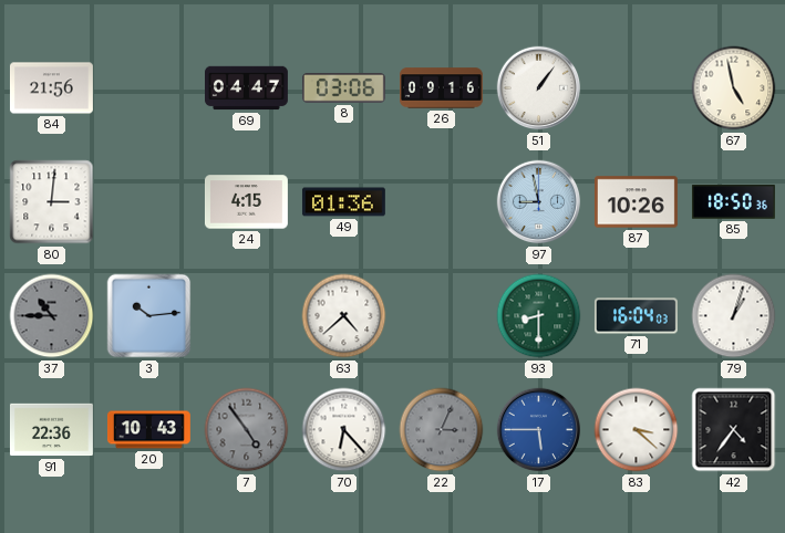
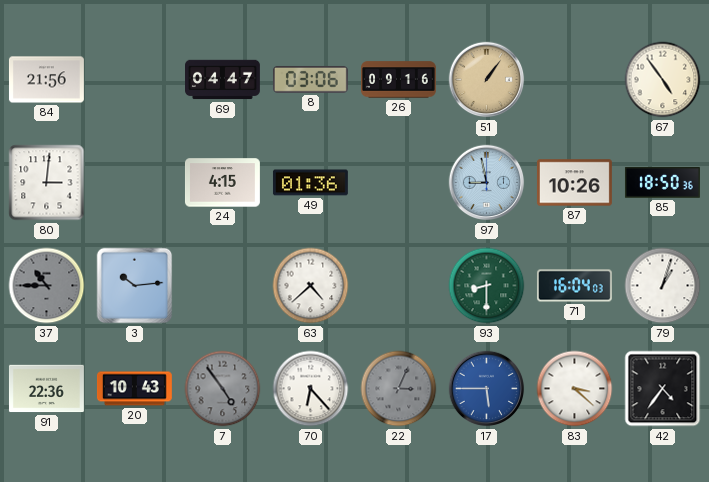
51 dial: white -> champagne (487, 80)
67: 4:58 -> 4:54 (663, 80)
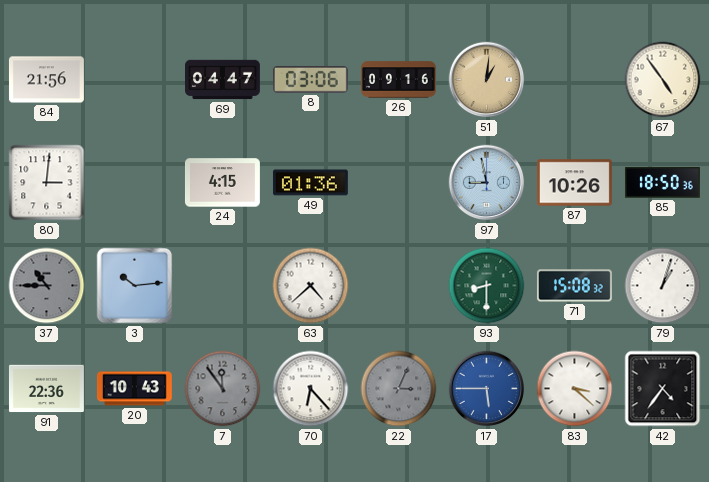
51: 1:06 -> 1:01 (487, 80)
71: 16:04 -> 15:08 (574, 286)
7: 4:54 -> 11:54 (223, 389)
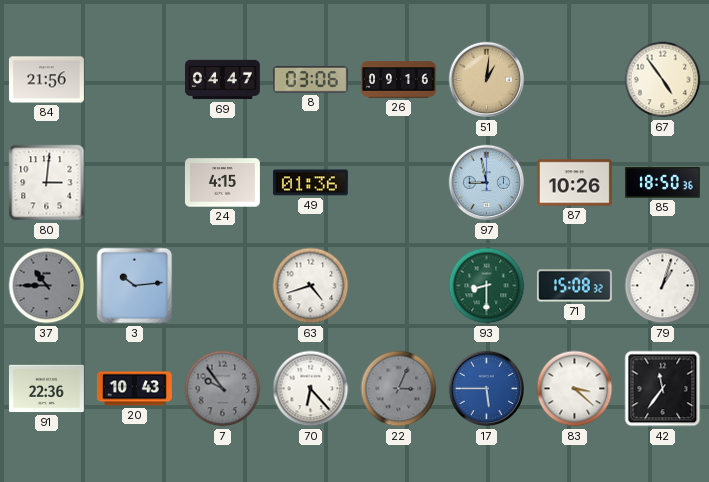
63: 4:38 -> 4:42 (311, 286)
7: 11:54 -> 9:54 (223, 389)
42: 4:36 -> 11:36 (663, 389)
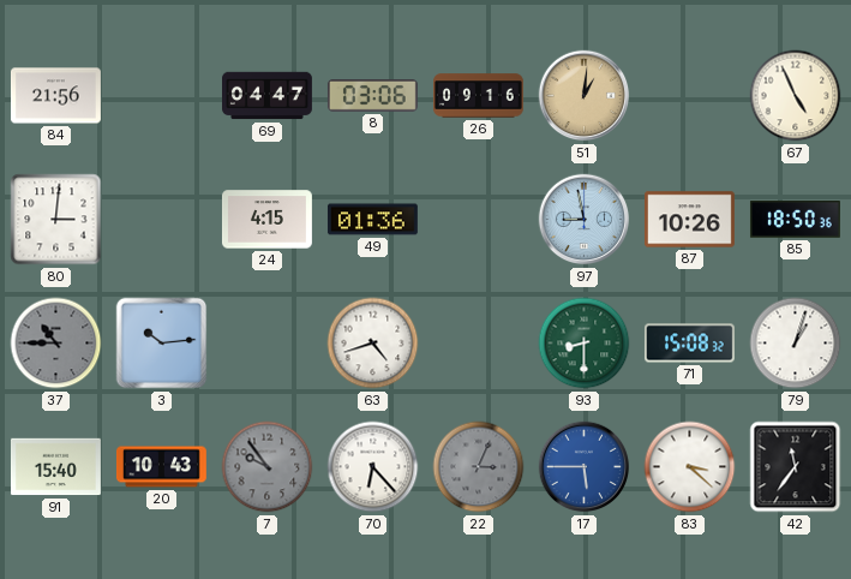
67: 4:54 -> 4:56 (796, 96)
91: 22:36 -> 15:40 (55, 467)
